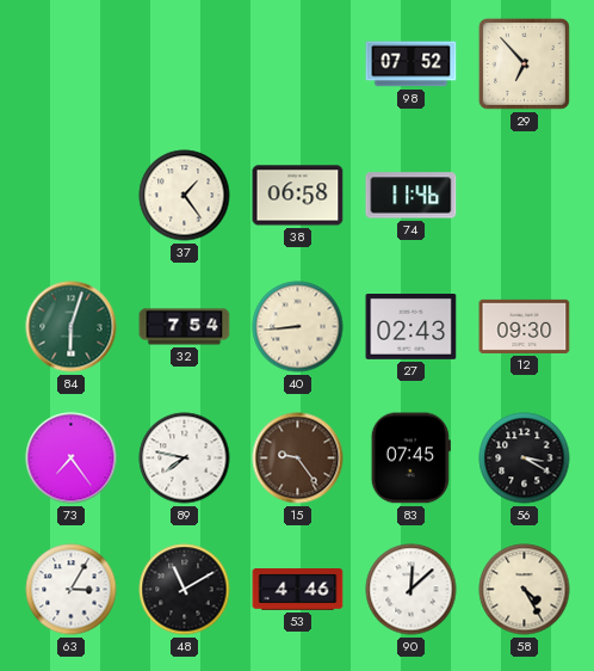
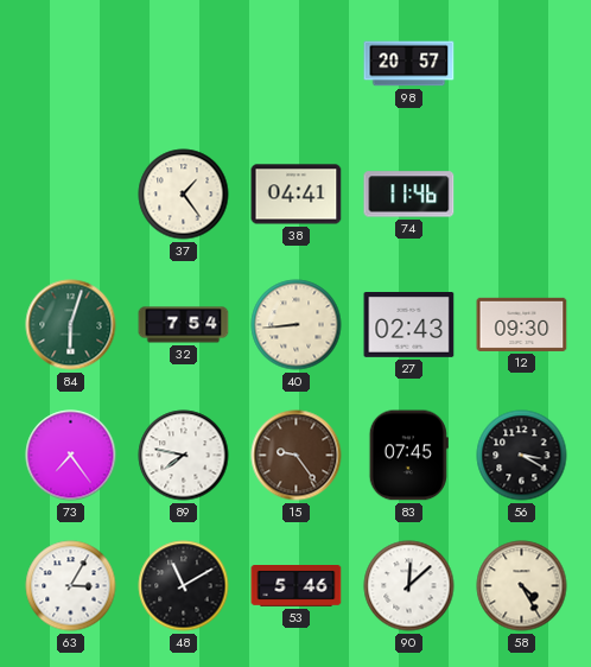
98: 07:52 -> 20:57 (409, 64)
29: 6:53 -> none (524, 63)
38: 06:58 -> 04:41 (297, 195)
53: 4:46 -> 5:46 (297, 586)
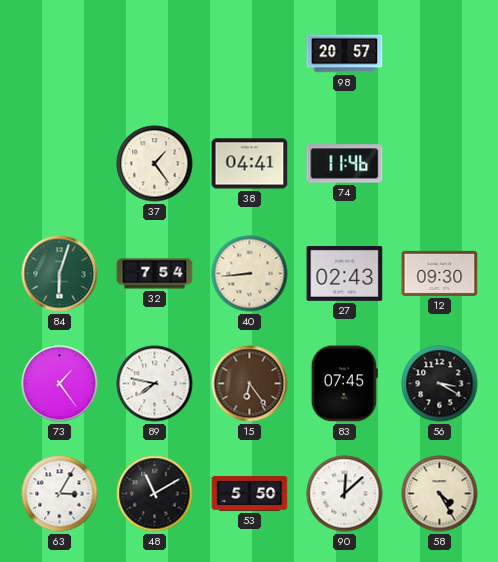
73: 7:24 -> 1:24 (60, 384)
15: 9:24 -> 6:24 (250, 384)
53: 5:46 -> 5:50 (250, 494)
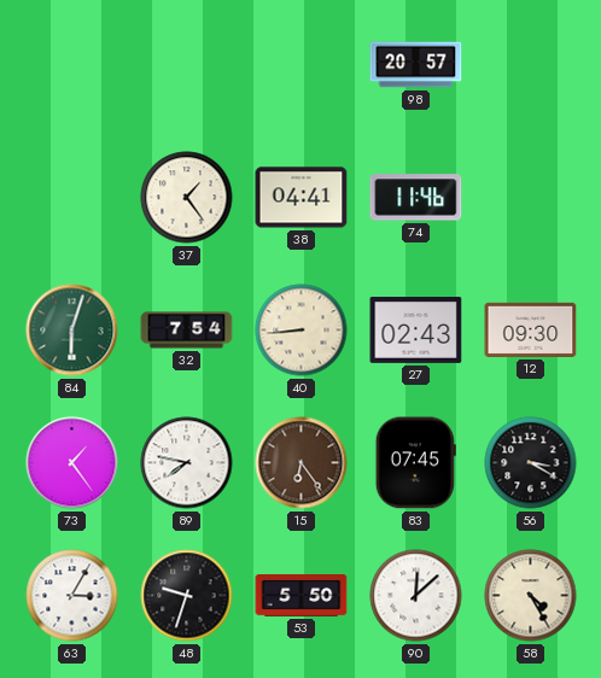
48: 11:10 -> 9:33 (187, 596)
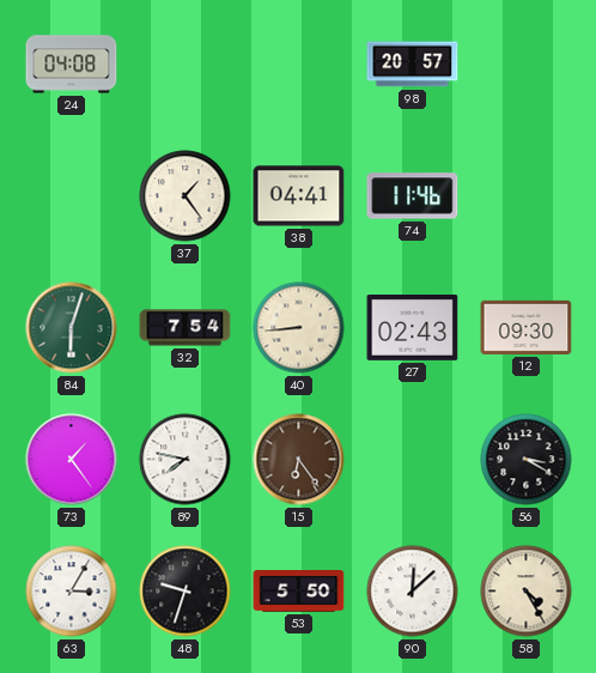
24: none -> 04:08 (72, 65)
83: 07:45 -> none (415, 463)
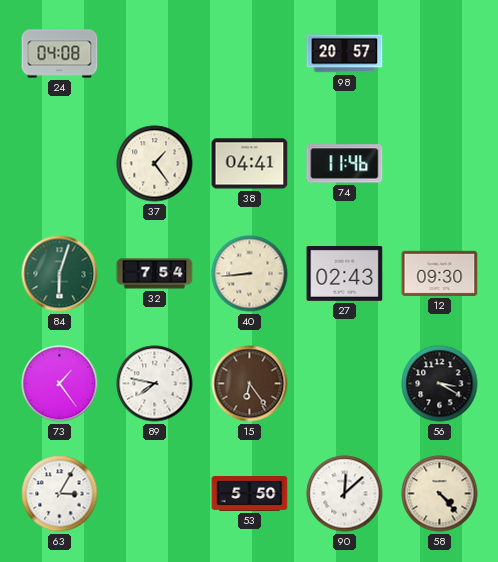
48: 9:33 -> none (186, 592)
58: 4:25 -> 4:23 (440, 494)
